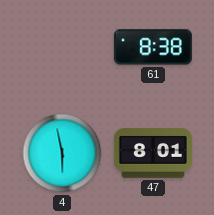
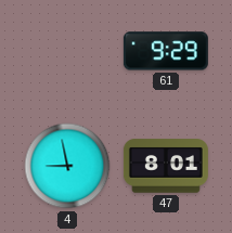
61: 8:38 -> 9:29 (166, 51)
4: 5:58 -> 8:58 (67, 166)
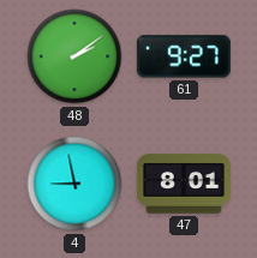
48: none -> 2:09 (74, 56)
61: 9:29 -> 9:27 (184, 56)
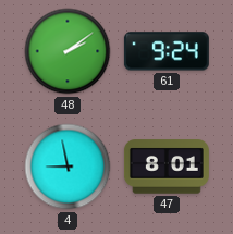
61: 9:27 -> 9:24 (167, 51)
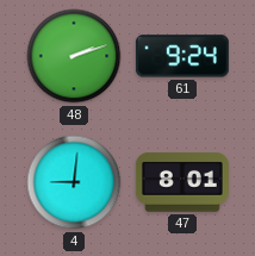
48: 2:09 -> 2:12 (74, 56)
4: 8:58 -> 9:01 (74, 182)
